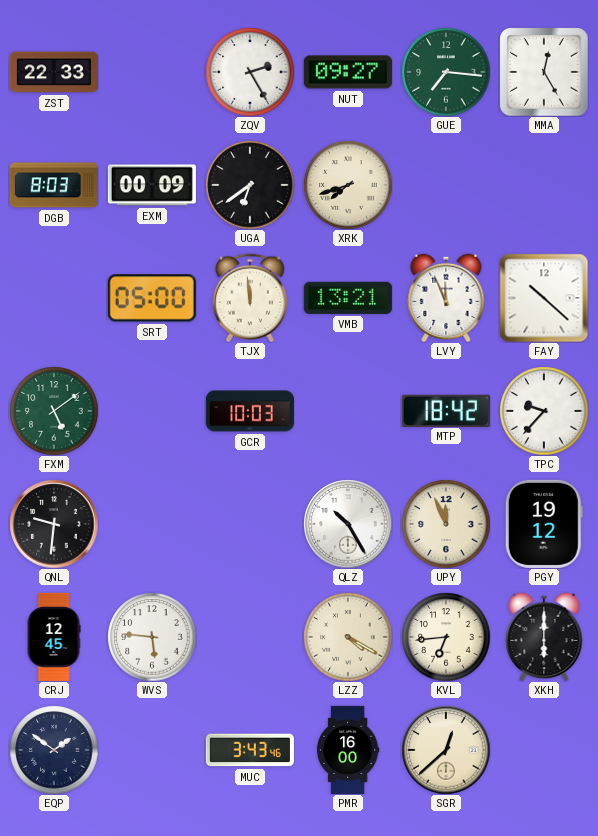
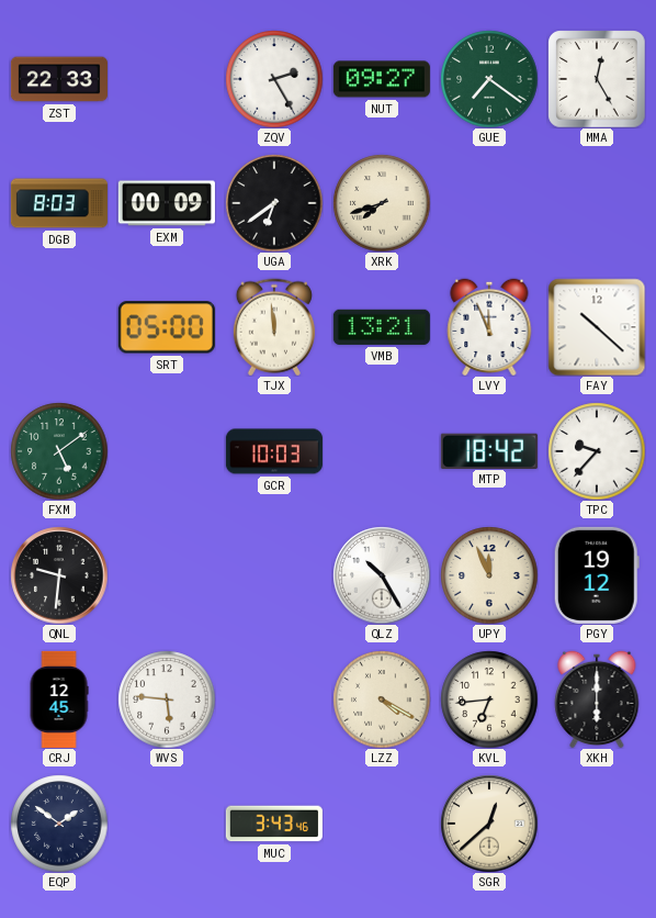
GUE: 7:16 -> 7:21 (489, 79)
PMR: 16:00 -> none (348, 750)
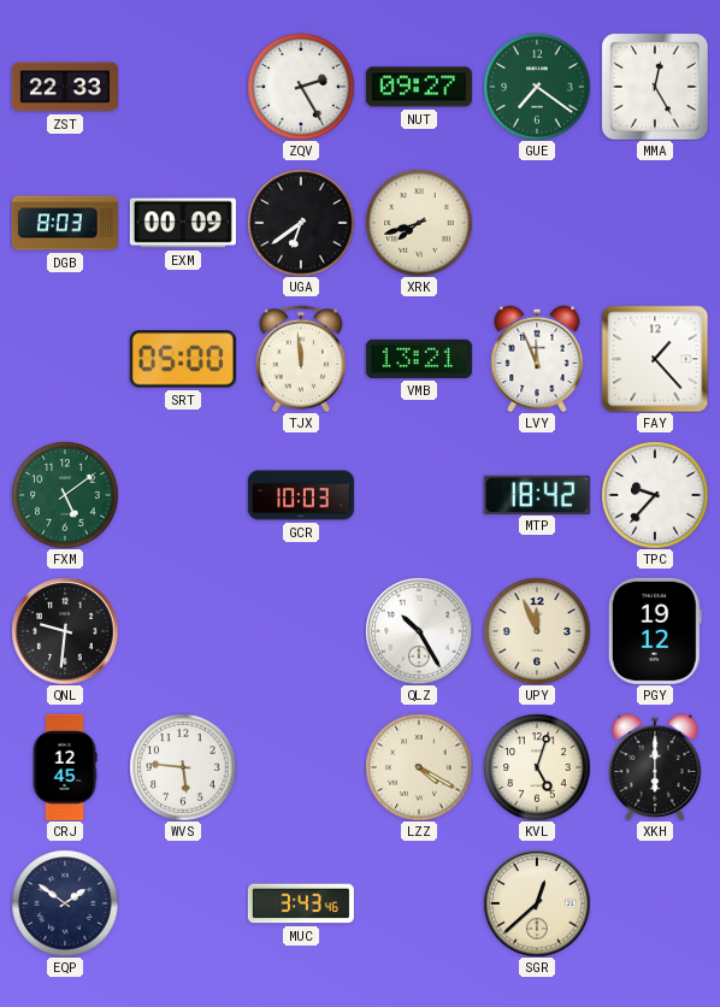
FAY: 10:22 -> 1:23 (655, 359)
KVL: 6:44 -> 5:03 (537, 767)
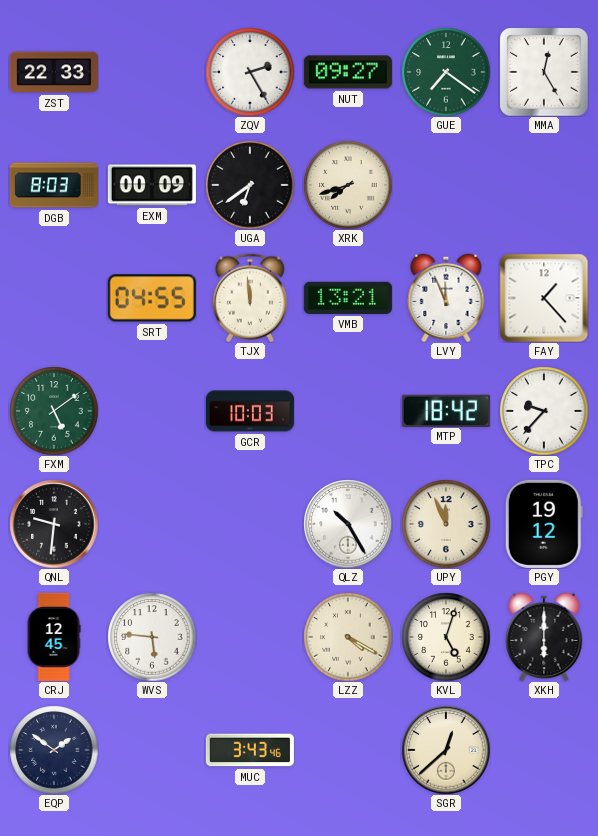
SRT: 05:00 -> 04:55 (152, 298)
